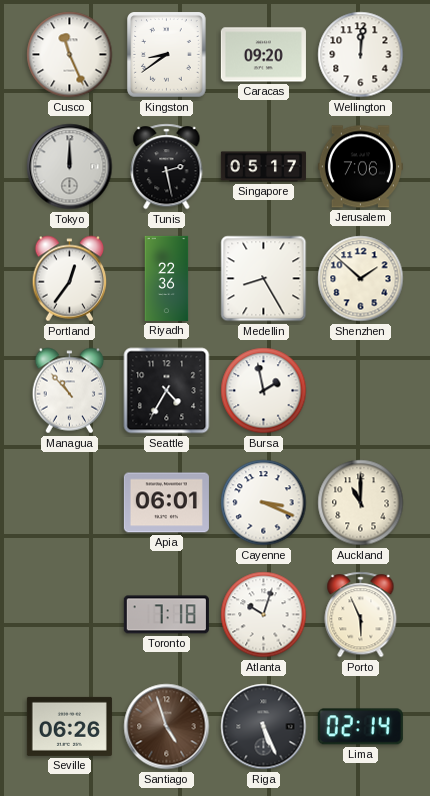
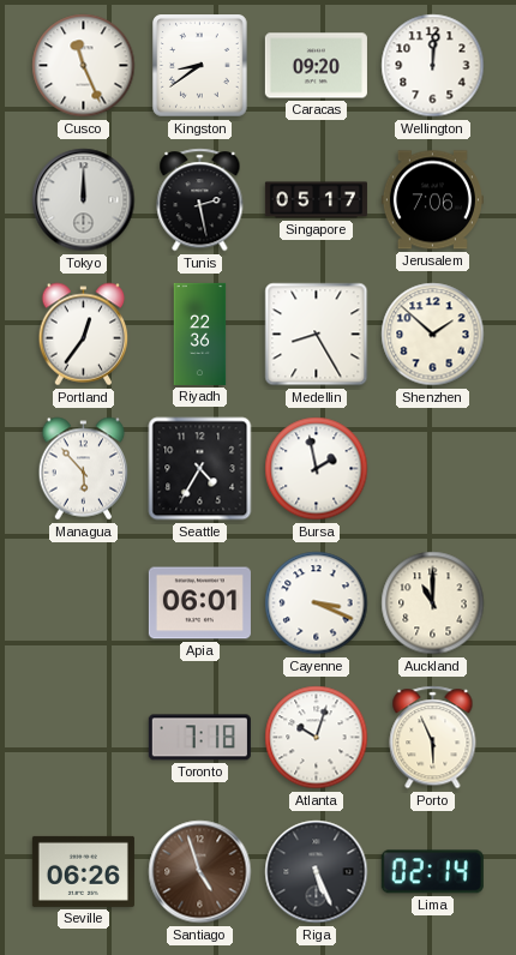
Managua: 10:53 -> 5:53 (84, 469)
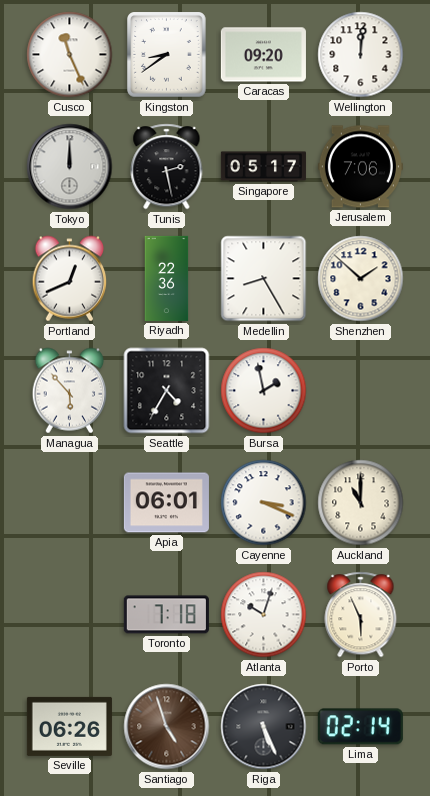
Portland: 12:36 -> 12:41 (70, 279)
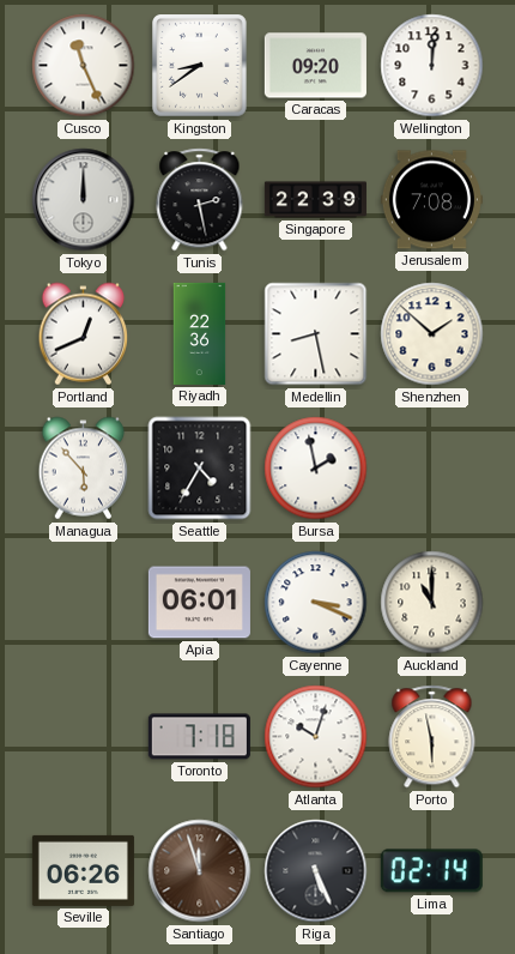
Singapore: 05:17 -> 22:39 (315, 200)
Jerusalem: 7:06 -> 7:08 (431, 200)
Medellin: 8:25 -> 8:28 (316, 334)
Porto: 5:56 -> 5:58 (432, 737)
Santiago: 4:57 -> 11:57 (200, 871)
